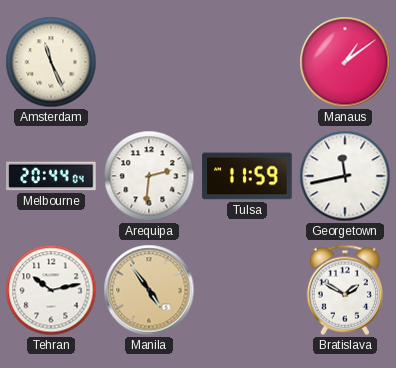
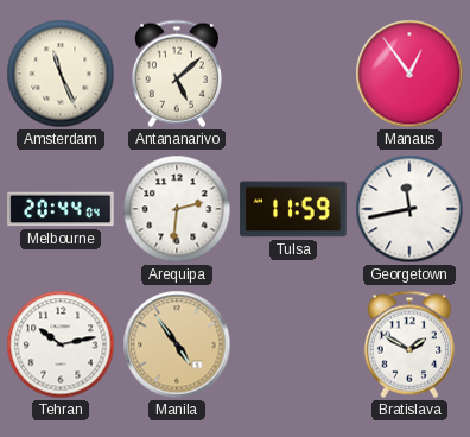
Antananarivo: none -> 5:08 (177, 74)
Manaus: 1:09 -> 12:54 (409, 74)
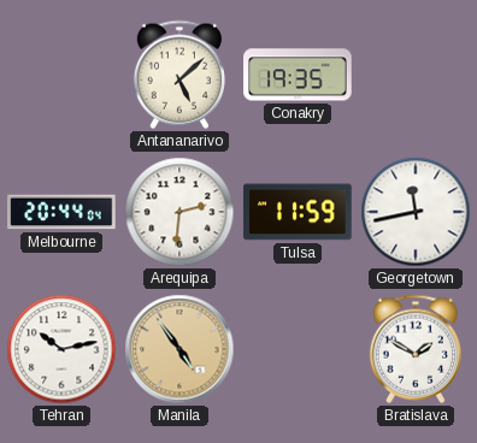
Amsterdam: 11:26 -> none (61, 74)
Conakry: none -> 19:35 (298, 75)
Manaus: 12:54 -> none (409, 74)
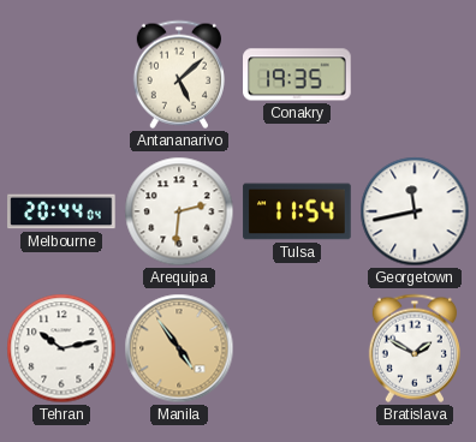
Tulsa: 11:59 -> 11:54 (297, 211)
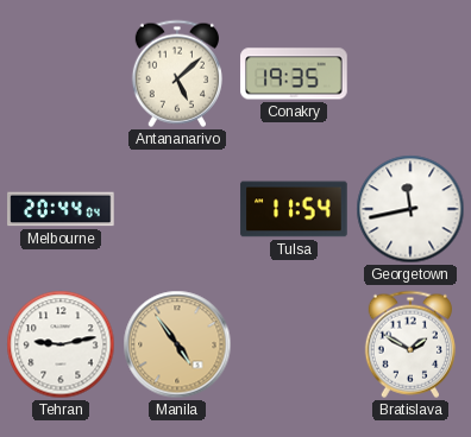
Arequipa: 2:31 -> none (179, 211)
Tehran: 10:13 -> 9:13 (61, 344)
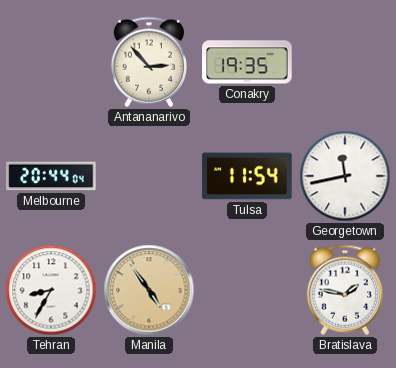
Antananarivo: 5:08 -> 2:53 (149, 62)
Tehran: 9:13 -> 8:35 (51, 290)
Bratislava: 1:50 -> 1:47 (345, 290)
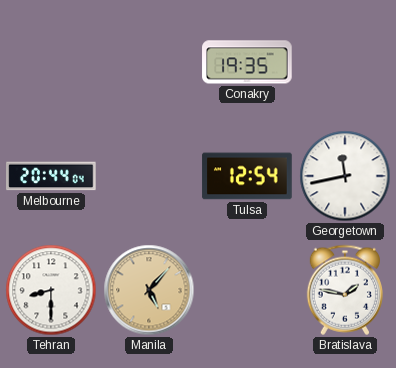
Antananarivo: 2:53 -> none (149, 62)
Tulsa: 11:54 -> 12:54 (247, 176)
Tehran: 8:35 -> 8:30 (51, 290)
Manila: 4:54 -> 5:07 (149, 290)
